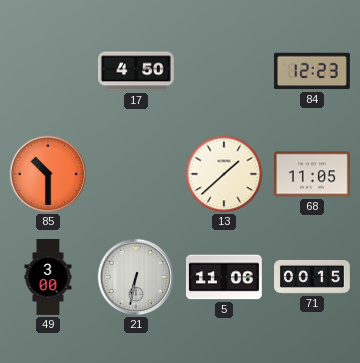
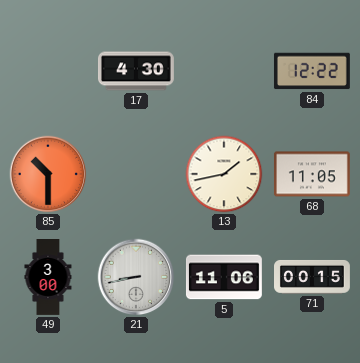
17: 4:50 -> 4:30 (137, 71)
84: 12:23 -> 12:22 (312, 71)
13: 1:38 -> 1:43 (224, 174)
21: 6:32 -> 8:43 (136, 277)
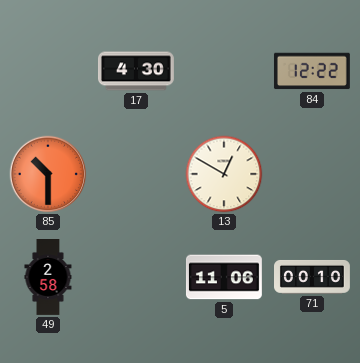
13: 1:43 -> 12:50 (224, 174)
68: 11:05 -> none (312, 174)
49: 3:00 -> 2:58 (48, 278)
21: 8:43 -> none (136, 277)
71: 00:15 -> 00:10 (313, 277)
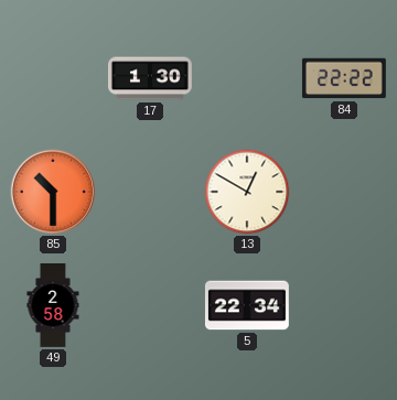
17: 4:30 -> 1:30 (151, 78)
84: 12:22 -> 22:22 (344, 78)
5: 11:06 -> 22:34 (247, 305)
71: 00:10 -> none (313, 277)
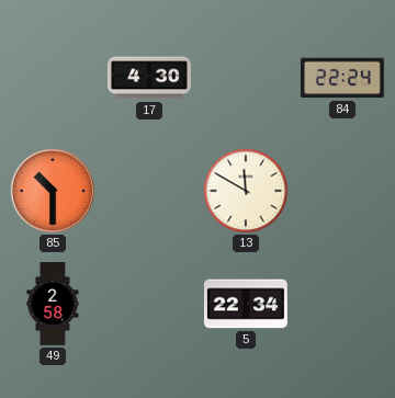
17: 1:30 -> 4:30 (150, 78)
84: 22:22 -> 22:24 (342, 78)
13: 12:50 -> 11:50 (246, 191)
